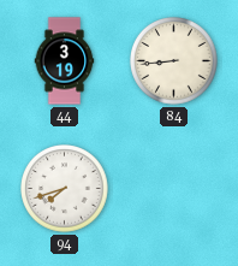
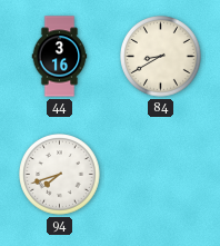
44: 3:19 -> 3:16 (60, 57)
84: 8:44 -> 8:40 (161, 57)
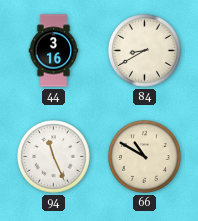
94: 7:42 -> 11:26 (54, 157)
66: none -> 10:50 (145, 157)
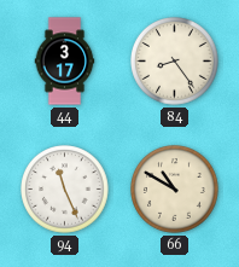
44: 3:16 -> 3:17 (65, 62)
84: 8:40 -> 8:24 (175, 62)
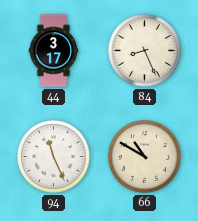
84: 8:24 -> 8:26 (145, 51)
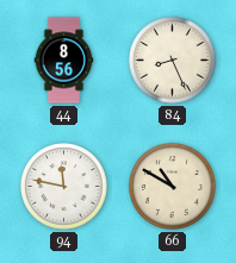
44: 3:17 -> 8:56 (64, 61)
94: 11:26 -> 11:47 (64, 187)
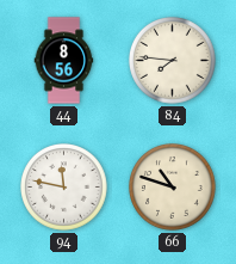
84: 8:26 -> 7:46 (173, 61)
66: 10:50 -> 10:48 (173, 188)
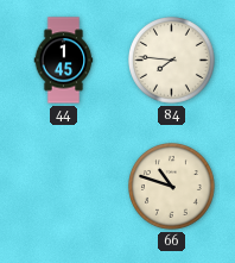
44: 8:56 -> 1:45 (64, 61)
94: 11:47 -> none (64, 188)
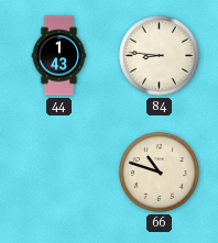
44: 1:45 -> 1:43 (59, 56)
84: 7:46 -> 8:46 (160, 56)
